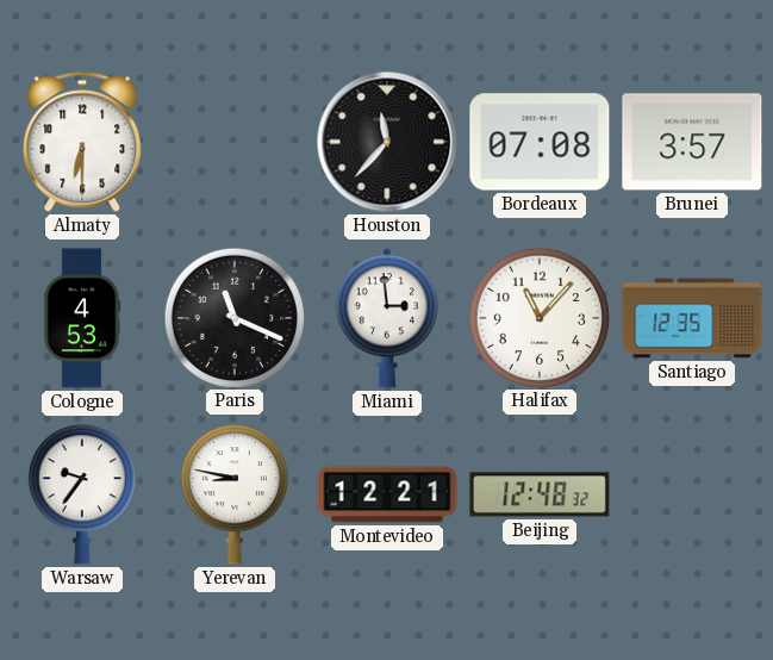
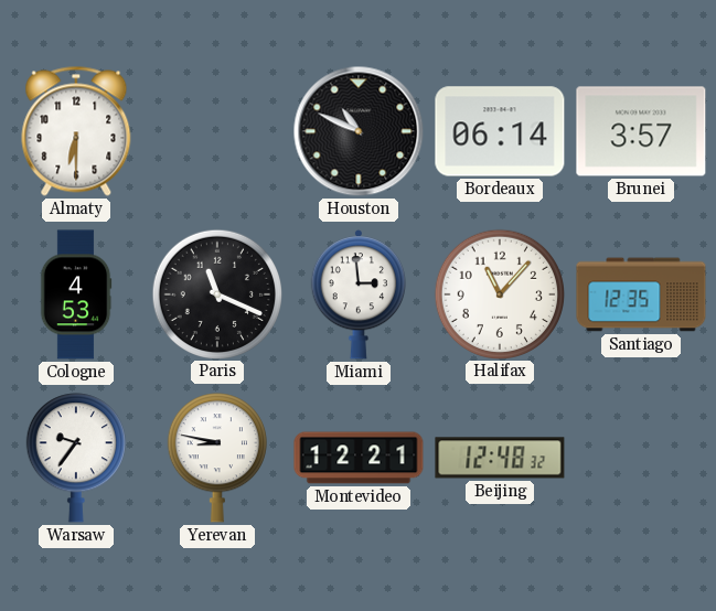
Houston: 11:37 -> 10:49 (359, 131)
Bordeaux: 07:08 -> 06:14 (500, 131)
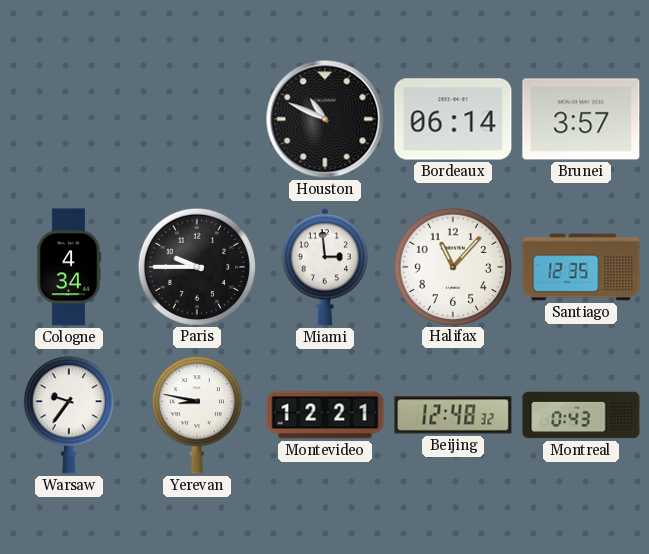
Almaty: 6:30 -> none (76, 131)
Cologne: 4:53 -> 4:34 (69, 267)
Paris: 11:19 -> 9:45 (196, 266)
Montreal: none -> 0:43 (581, 415)
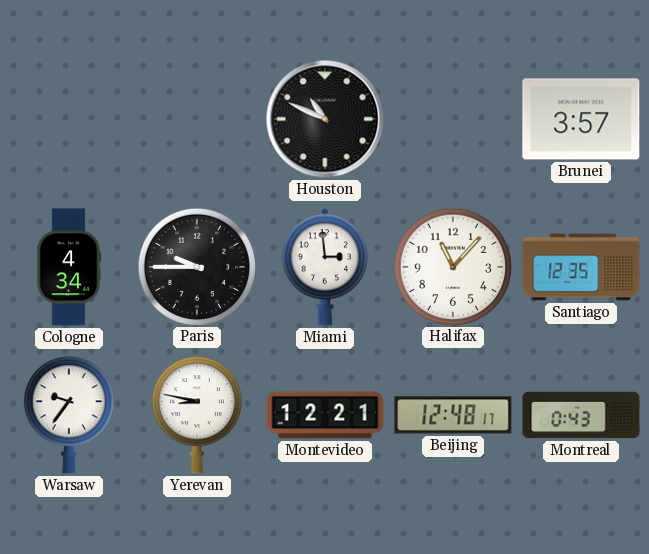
Bordeaux: 06:14 -> none (453, 119)
Beijing: 12:48:32 -> 12:48:17 (453, 415)
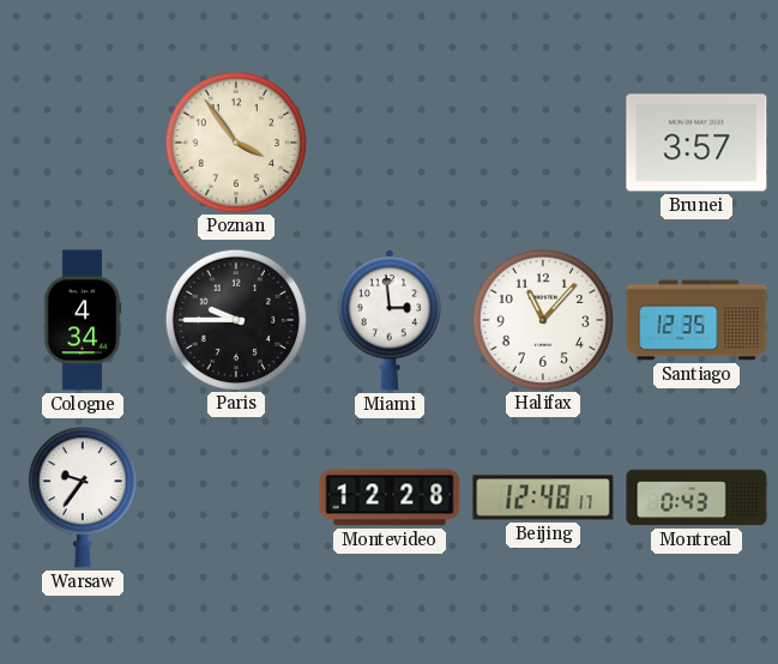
Poznan: none -> 3:54 (235, 141)
Houston: 10:49 -> none (325, 119)
Yerevan: 8:47 -> none (197, 415)
Montevideo: 12:21 -> 12:28 (390, 497)
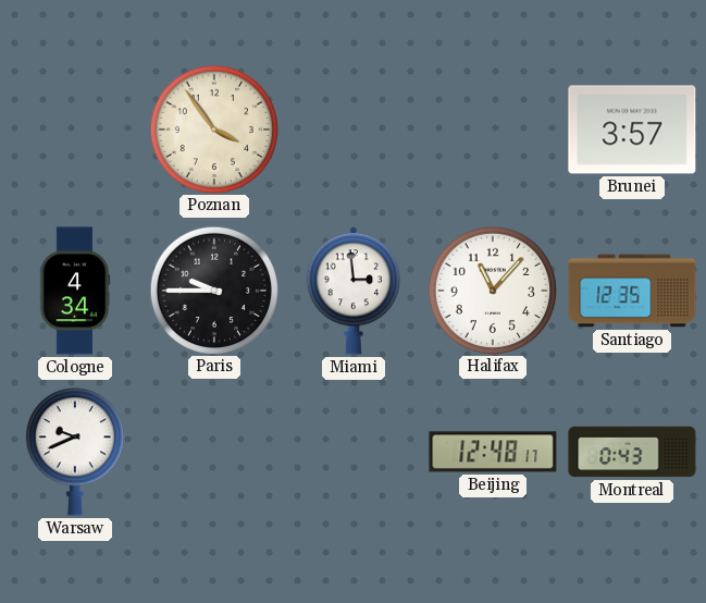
Warsaw: 9:36 -> 9:41 (75, 452)
Montevideo: 12:28 -> none (390, 497)
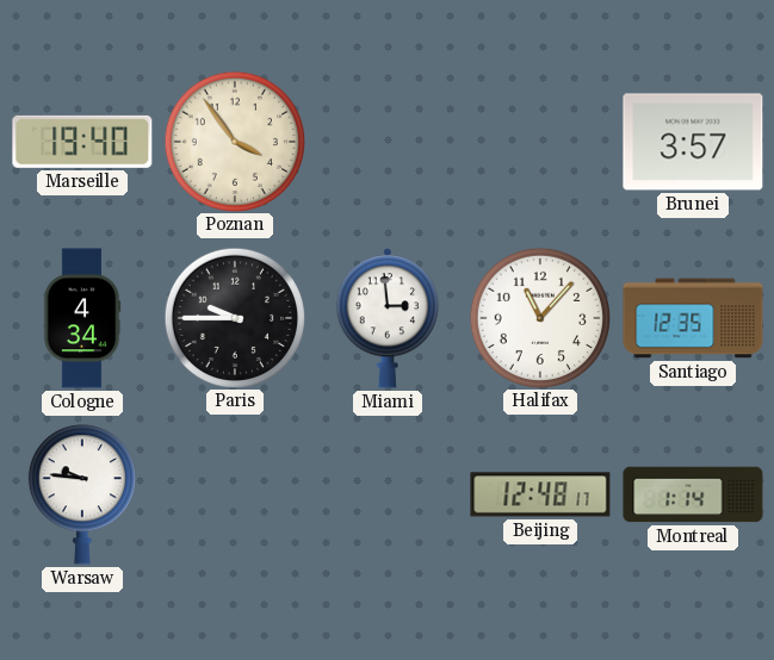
Marseille: none -> 19:40 (82, 142)
Warsaw: 9:41 -> 9:46 (82, 494)
Montreal: 0:43 -> 1:14 (693, 494)
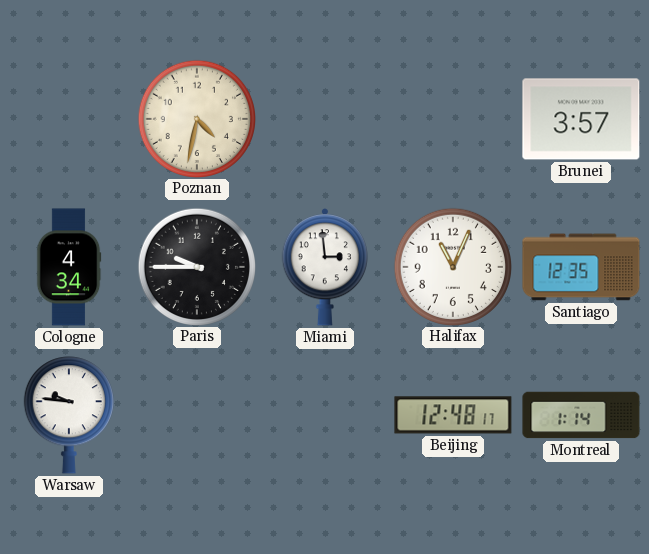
Marseille: 19:40 -> none (82, 142)
Poznan: 3:54 -> 4:32 (196, 118)
Halifax: 11:07 -> 11:04 (452, 266)
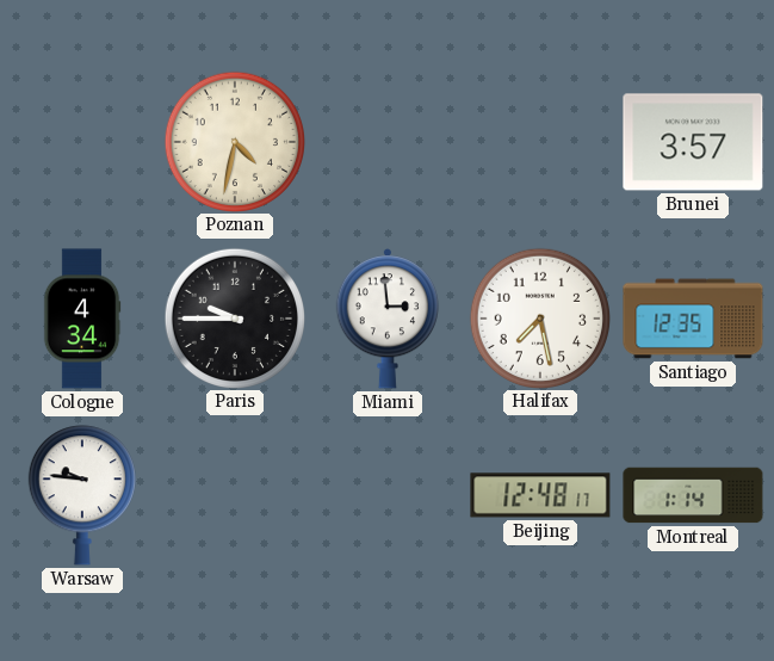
Halifax: 11:04 -> 7:28 (539, 317)
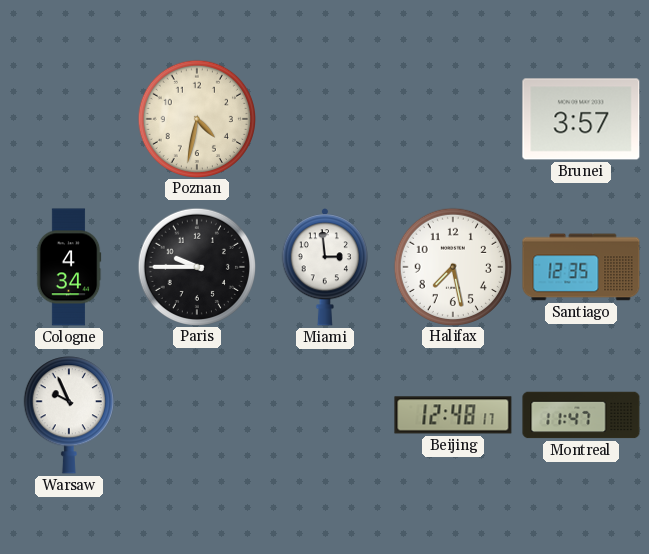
Warsaw: 9:46 -> 9:56 (69, 415)
Montreal: 1:14 -> 11:47 (581, 415)
